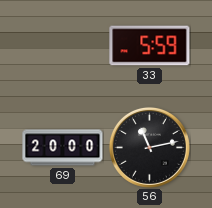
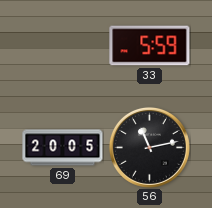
69: 20:00 -> 20:05 (63, 148)
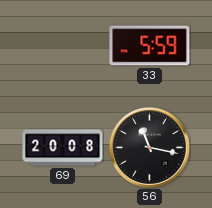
69: 20:05 -> 20:08 (63, 148)
56: 11:13 -> 11:17 (149, 147)
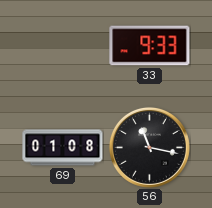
33: 5:59 -> 9:33 (150, 46)
69: 20:08 -> 01:08 (63, 148)
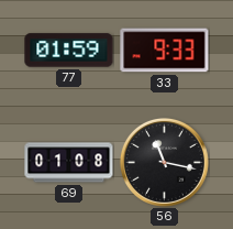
77: none -> 01:59 (69, 51)
